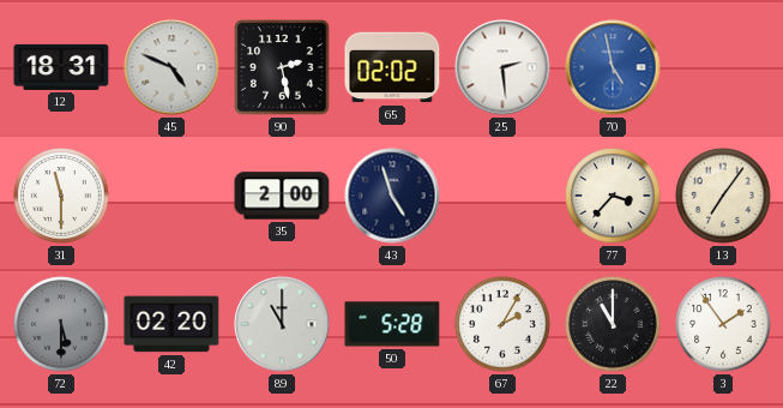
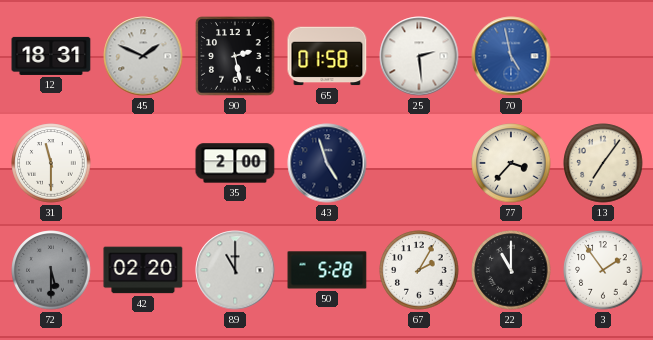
45: 4:49 -> 1:49 (143, 56)
65: 02:02 -> 01:58 (327, 56)
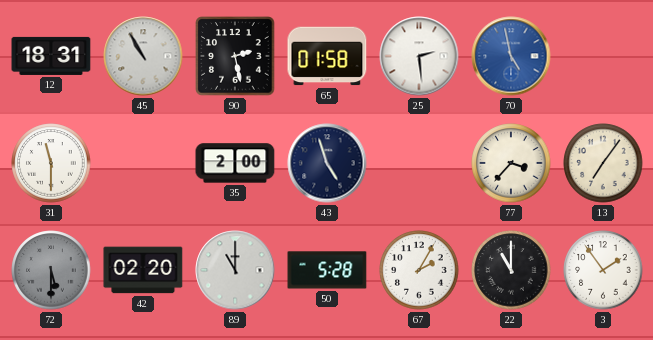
45: 1:49 -> 10:55 (143, 56)
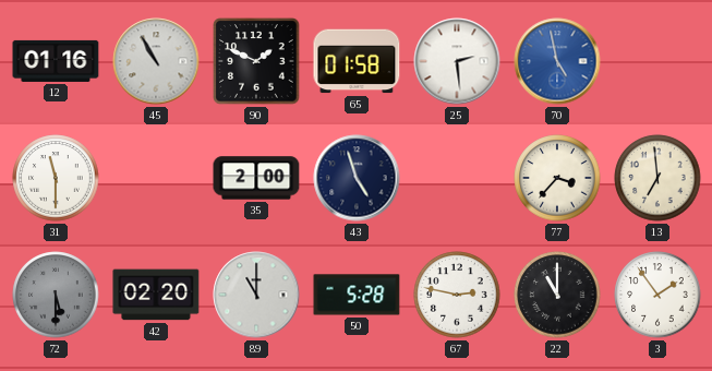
12: 18:31 -> 01:16 (56, 61)
90: 2:28 -> 1:49 (256, 61)
13: 7:06 -> 6:59 (657, 178)
67: 2:05 -> 2:47 (457, 295)
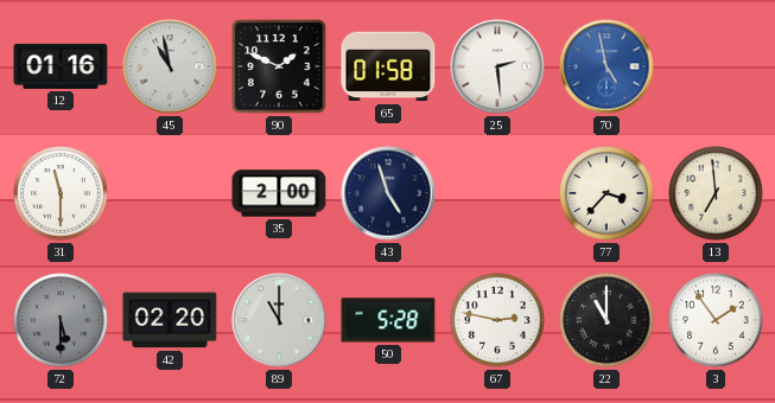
45: 10:55 -> 10:58 (170, 66)
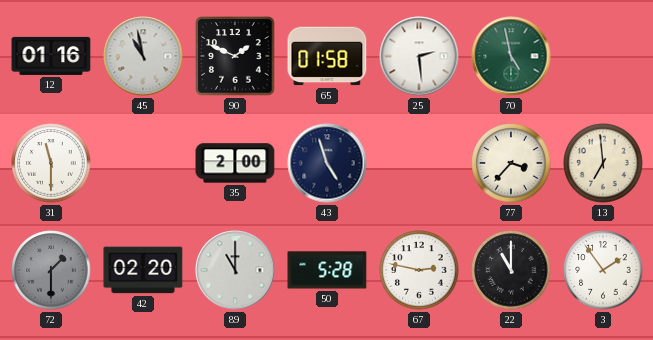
70 dial: blue -> green (511, 56)
72: 5:30 -> 1:30 (51, 270)
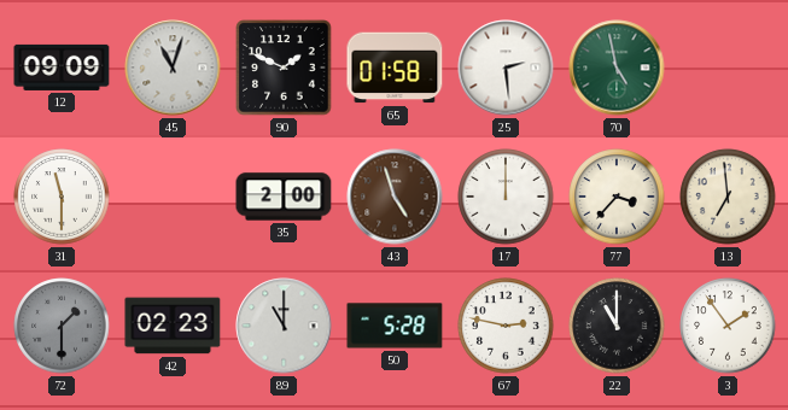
12: 01:16 -> 09:09 (62, 68)
45: 10:58 -> 11:03 (173, 68)
43 dial: navy -> brown (395, 197)
17: none -> 12:00 (506, 197)
42: 02:20 -> 02:23 (173, 326)
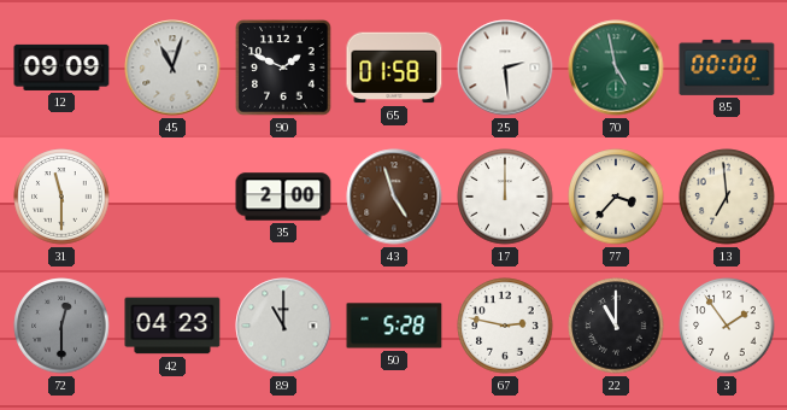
85: none -> 00:00 (727, 68)
72: 1:30 -> 12:30 (61, 326)
42: 02:23 -> 04:23 (172, 326)
